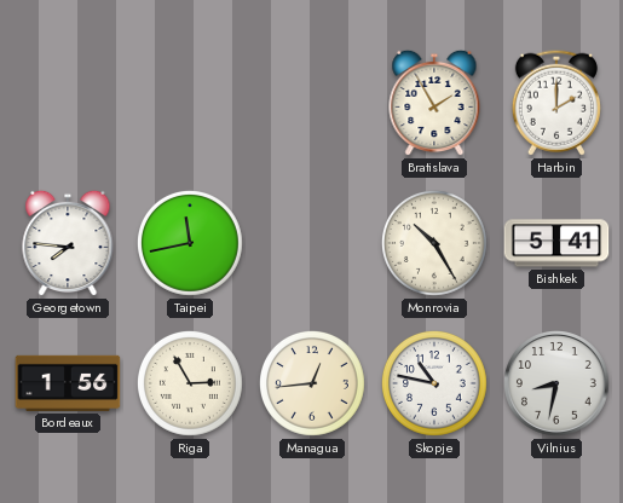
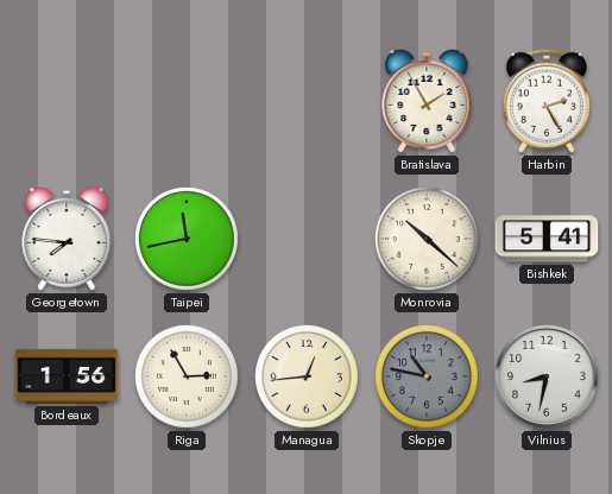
Harbin: 2:00 -> 2:25 (547, 101)
Monrovia: 10:25 -> 10:22 (428, 239)
Skopje dial: white -> grey (428, 376)
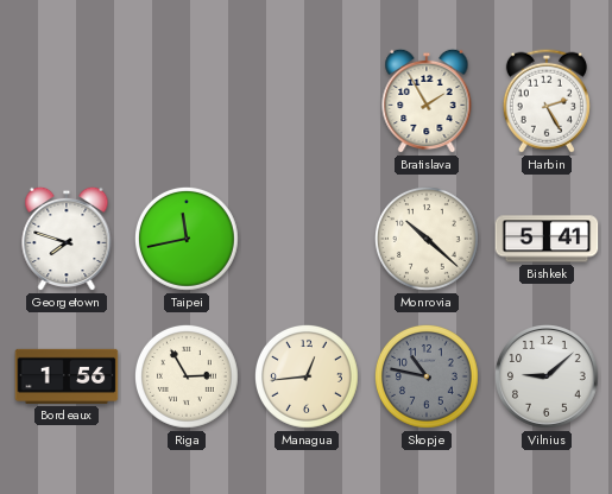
Georgetown: 7:46 -> 7:48 (67, 239)
Vilnius: 8:32 -> 9:08 (548, 378)
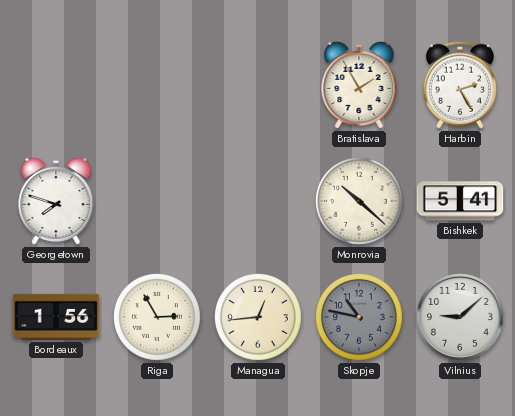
Taipei: 11:43 -> none (188, 239)
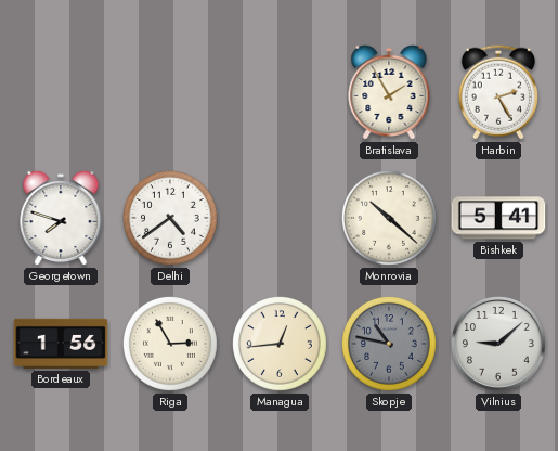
Delhi: none -> 4:39 (171, 218)
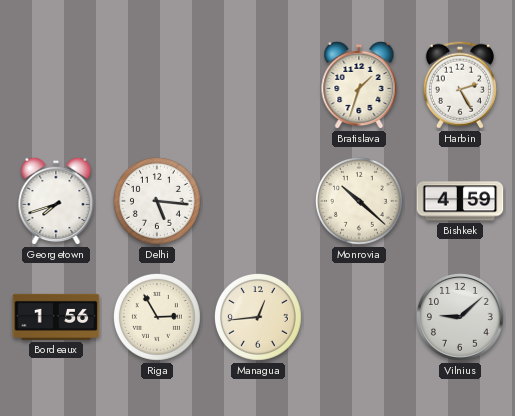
Bratislava: 1:55 -> 1:33 (359, 85)
Georgetown: 7:48 -> 7:42 (56, 201)
Delhi: 4:39 -> 5:16 (158, 201)
Bishkek: 5:41 -> 4:59 (460, 201)
Skopje: 10:47 -> none (390, 344)
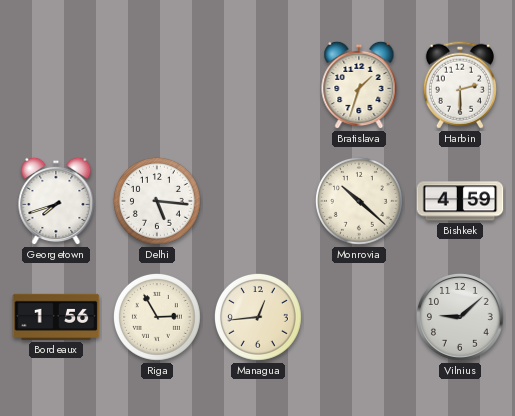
Harbin: 2:25 -> 2:30 (460, 85)
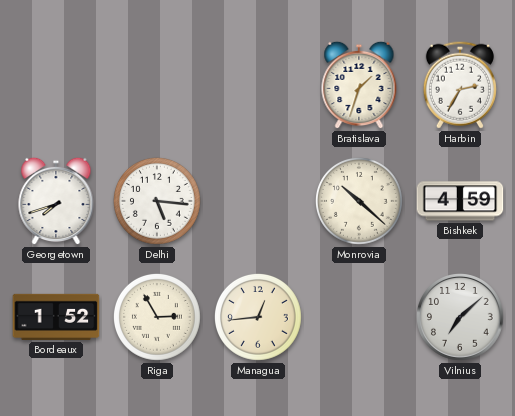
Harbin: 2:30 -> 2:35 (460, 85)
Bordeaux: 1:56 -> 1:52 (56, 317)
Vilnius: 9:08 -> 7:08 (461, 318)
